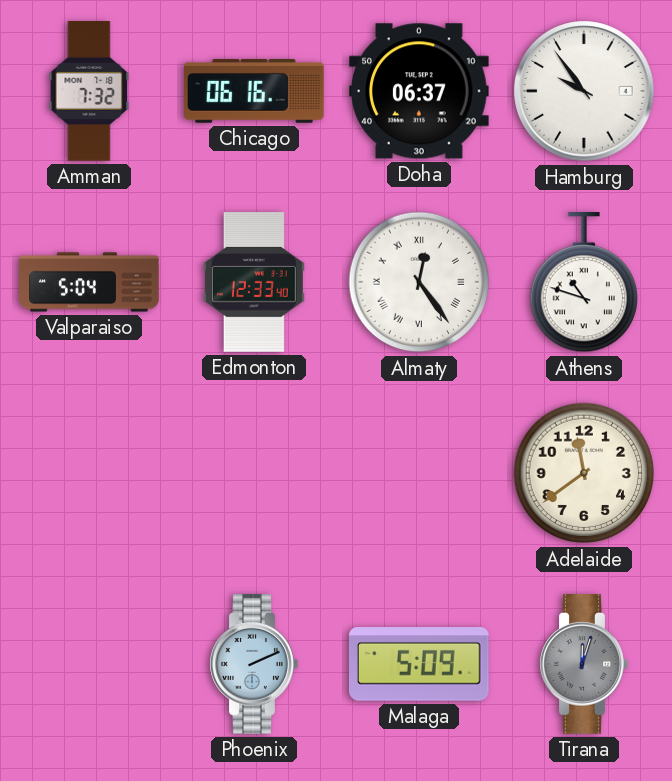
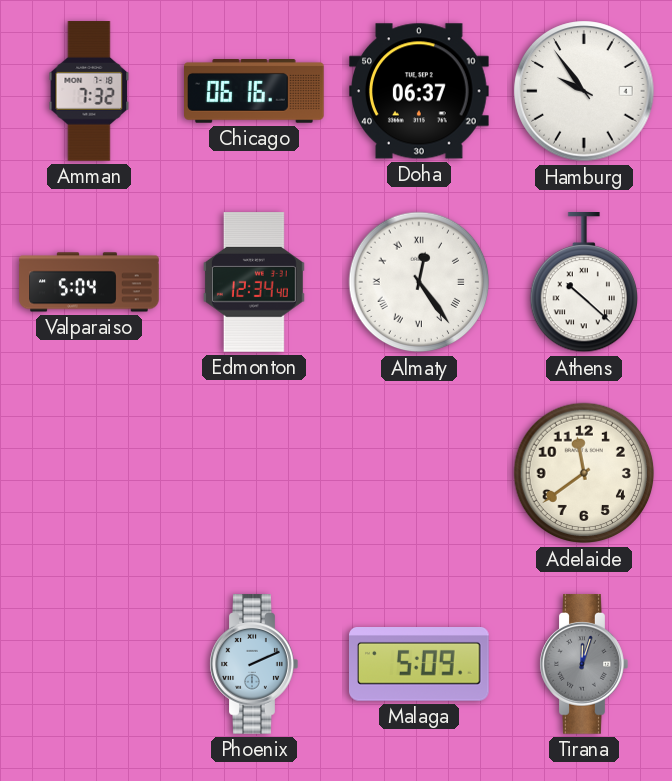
Edmonton: 12:33 -> 12:34 (254, 282)
Athens: 10:48 -> 10:22 (583, 283)
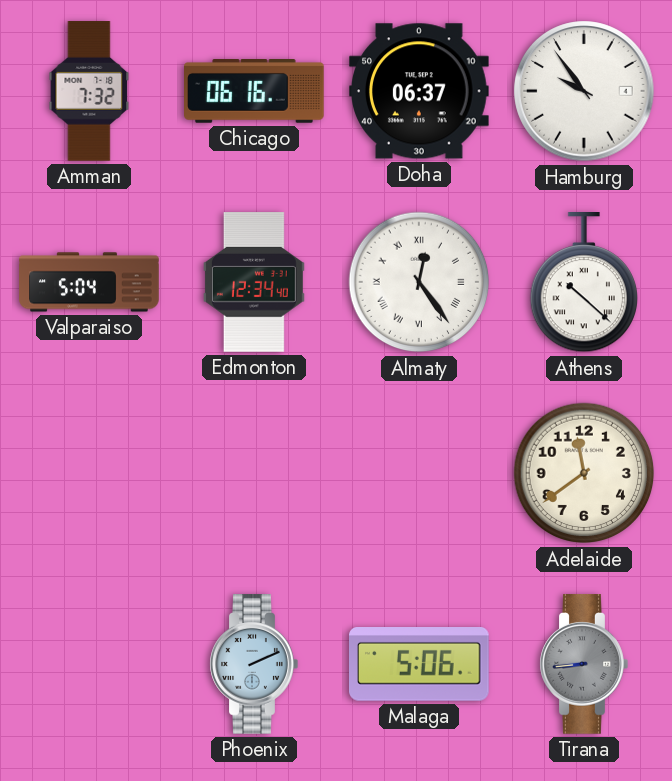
Malaga: 5:09 -> 5:06 (420, 665)
Tirana: 12:03 -> 8:44 (584, 664)
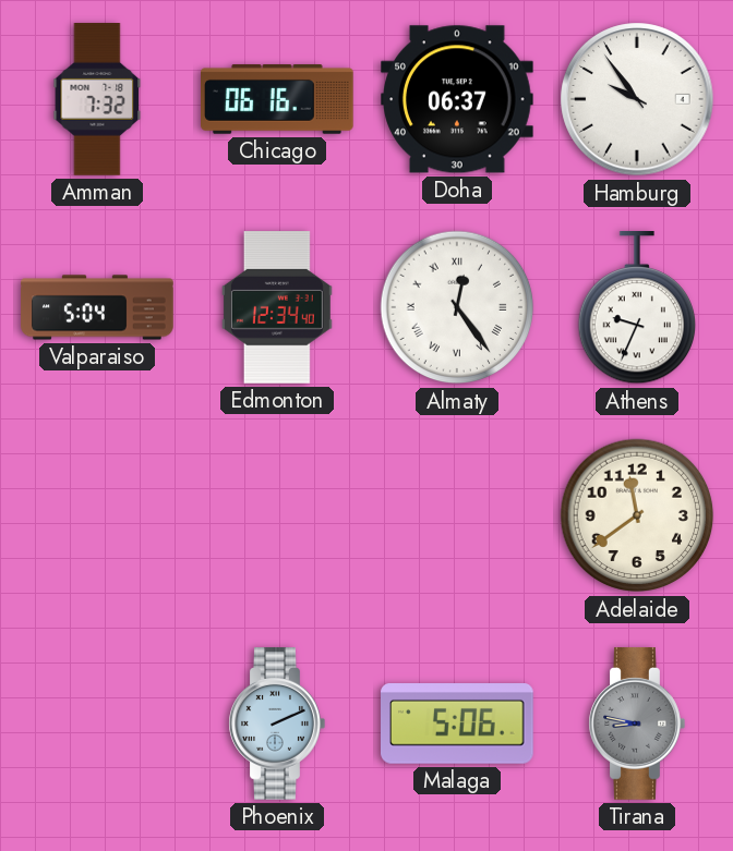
Athens: 10:22 -> 9:34 (636, 308)
Tirana: 8:44 -> 8:47 (637, 724)
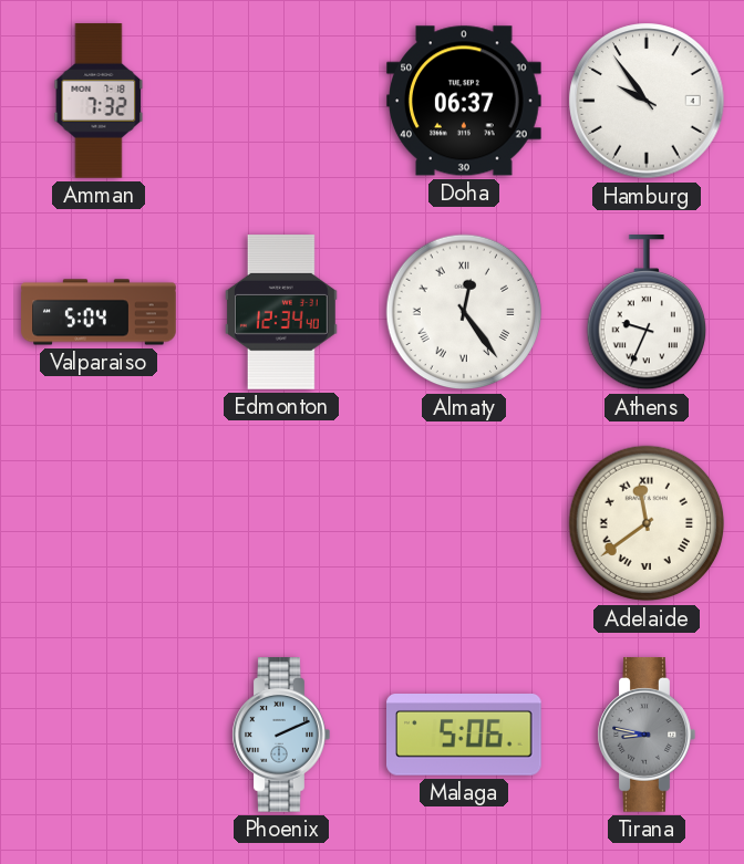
Chicago: 06:16 -> none (277, 100)
Adelaide numerals: Arabic -> Roman (647, 523)
